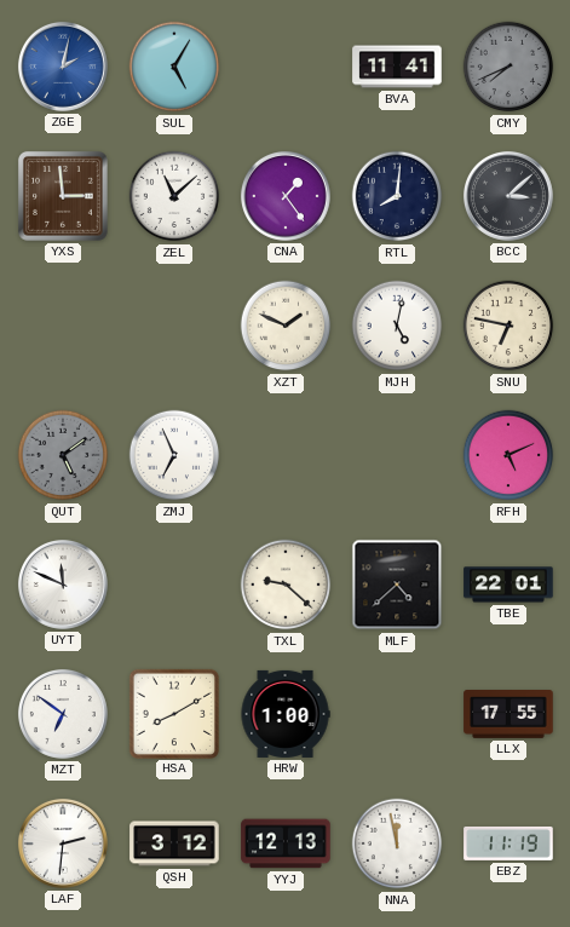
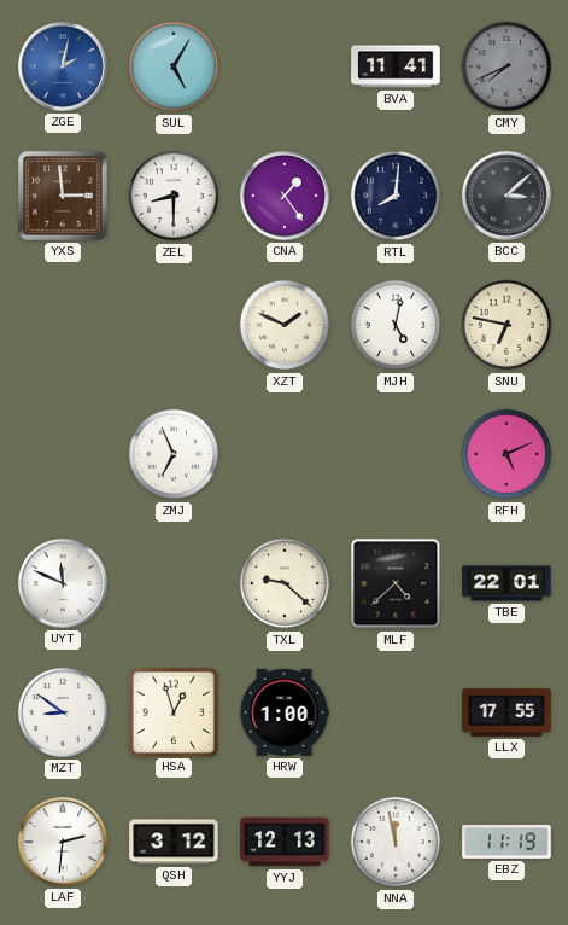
ZEL: 11:08 -> 8:30 (174, 196)
QUT: 5:09 -> none (63, 455)
MZT: 6:51 -> 8:51 (63, 712)
HSA: 8:10 -> 12:57 (172, 711)
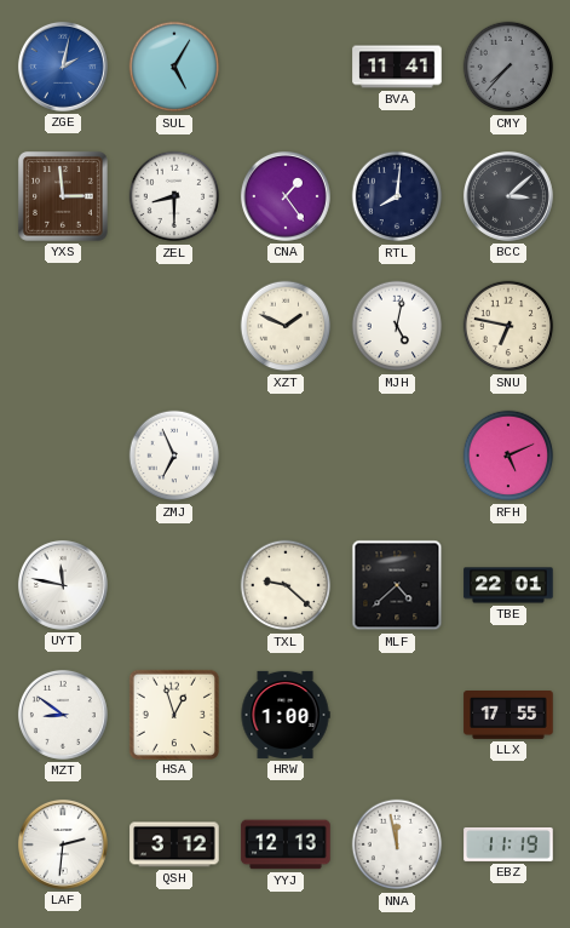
CMY: 7:41 -> 7:37 (508, 67)
UYT: 11:49 -> 11:47 (63, 585)
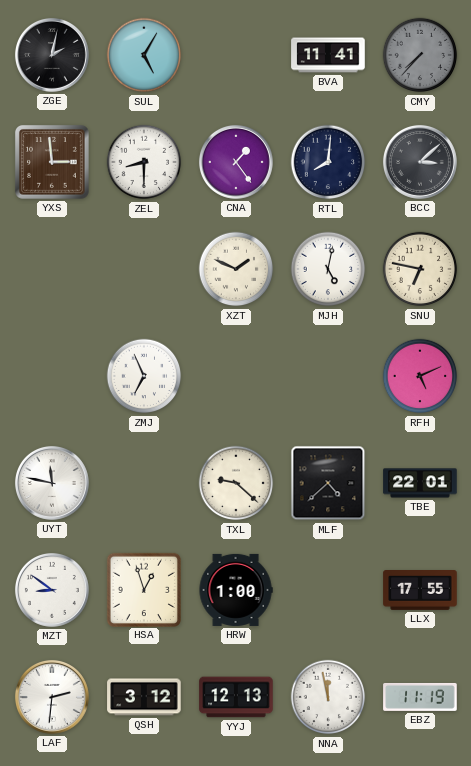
ZGE dial: blue -> black (52, 55)
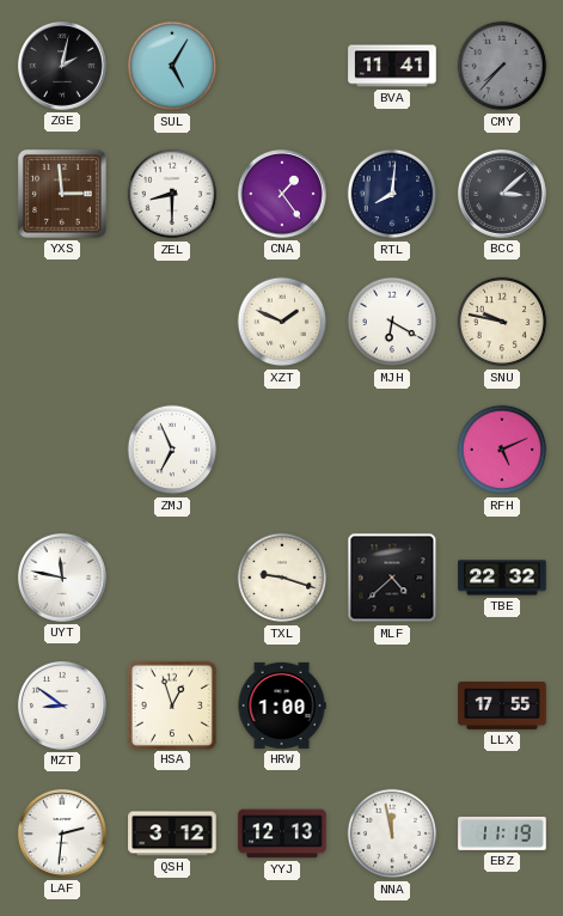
MJH: 5:02 -> 6:20 (392, 322)
SNU: 6:47 -> 9:47 (502, 322)
TXL: 9:22 -> 9:18 (282, 578)
TBE: 22:01 -> 22:32 (502, 578)
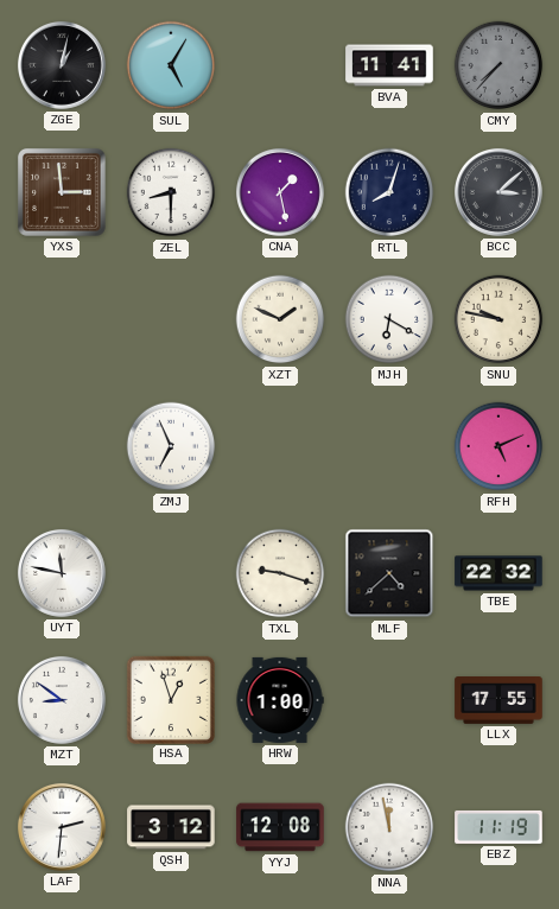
ZGE: 2:02 -> 1:02 (62, 65)
CNA: 1:24 -> 1:28 (280, 192)
RTL: 8:01 -> 8:03 (389, 192)
YYJ: 12:13 -> 12:08 (280, 827)
